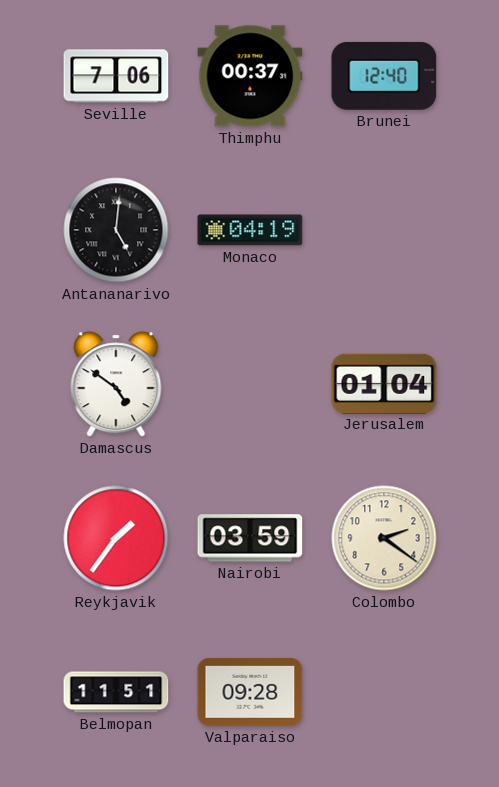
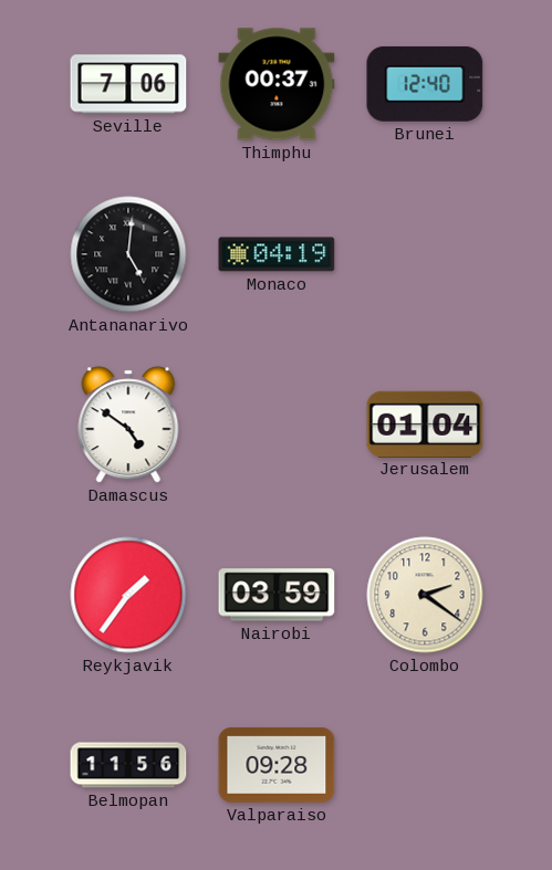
Belmopan: 11:51 -> 11:56 (128, 765)
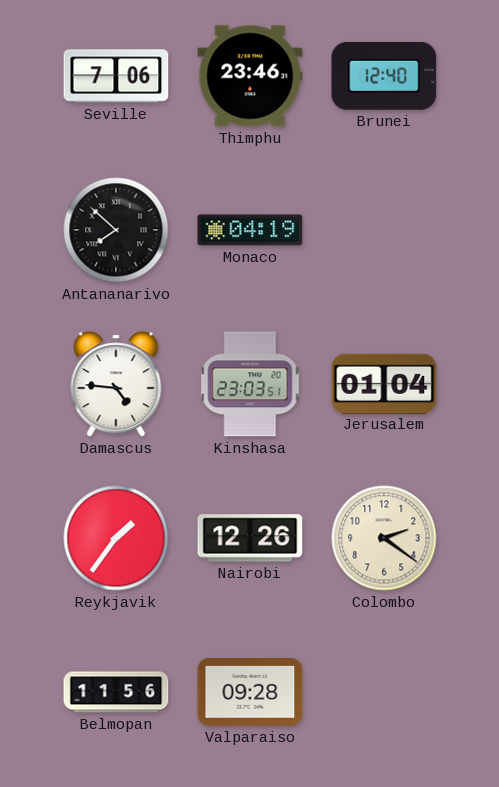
Thimphu: 00:37 -> 23:46 (250, 76)
Antananarivo: 5:01 -> 7:52 (116, 230)
Damascus: 4:51 -> 4:46 (116, 384)
Kinshasa: none -> 23:03 (250, 384)
Nairobi: 03:59 -> 12:26 (250, 538)
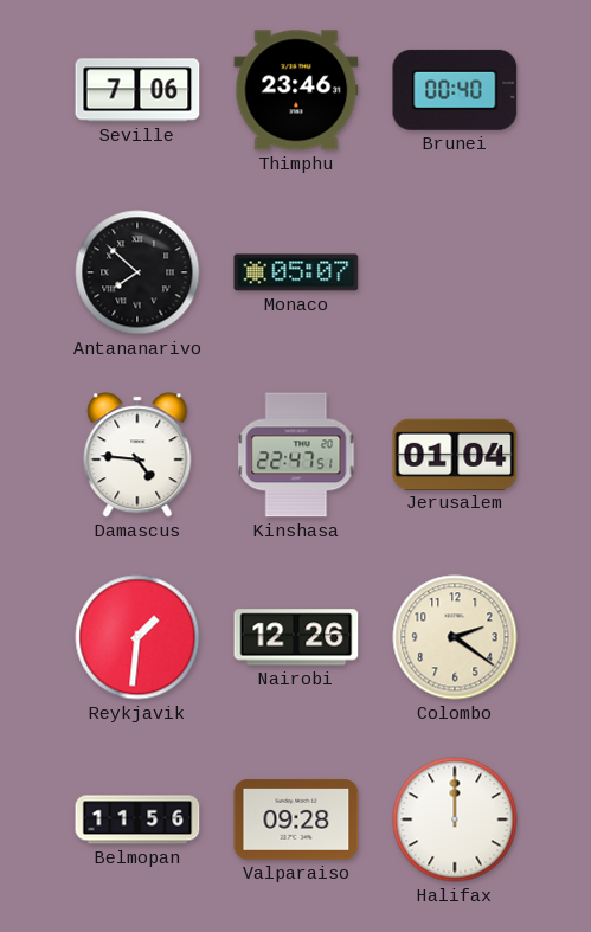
Brunei: 12:40 -> 00:40 (455, 90)
Monaco: 04:19 -> 05:07 (296, 272)
Kinshasa: 23:03 -> 22:47 (296, 455)
Reykjavik: 1:36 -> 1:31 (137, 637)
Halifax: none -> 12:00 (455, 819)
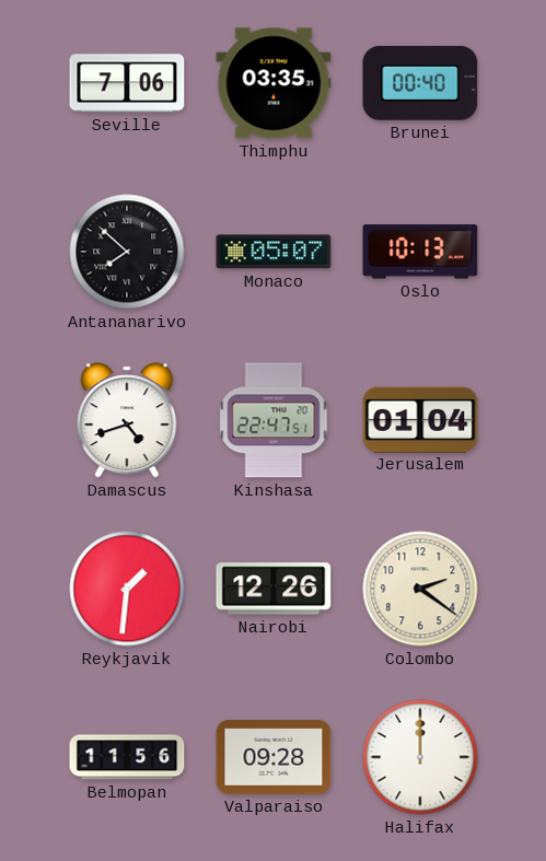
Thimphu: 23:46 -> 03:35 (274, 83)
Oslo: none -> 10:13 (420, 252)
Damascus: 4:46 -> 4:42 (127, 420)
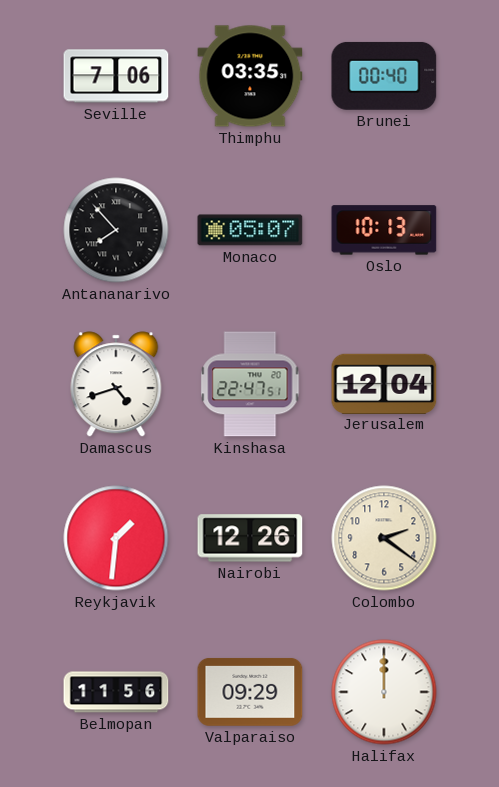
Antananarivo: 7:52 -> 7:53 (116, 230)
Jerusalem: 01:04 -> 12:04 (384, 383)
Valparaiso: 09:28 -> 09:29 (250, 692)
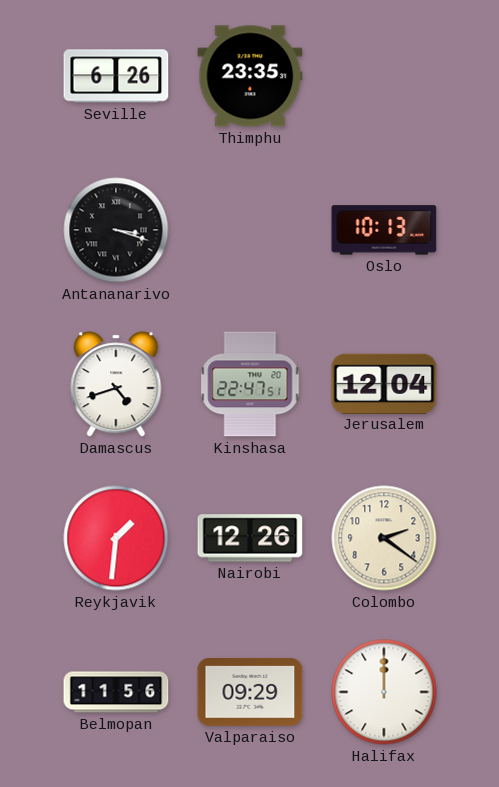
Seville: 7:06 -> 6:26 (116, 76)
Thimphu: 03:35 -> 23:35 (250, 76)
Brunei: 00:40 -> none (384, 76)
Antananarivo: 7:53 -> 3:18 (116, 230)
Monaco: 05:07 -> none (250, 230)
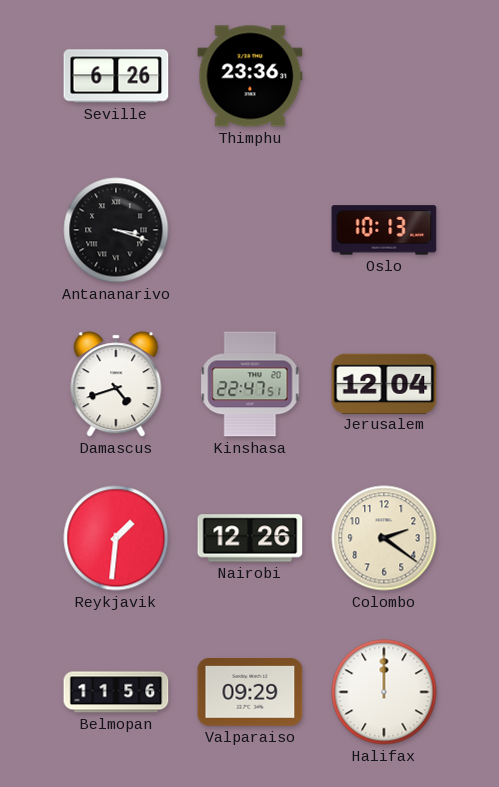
Thimphu: 23:35 -> 23:36 (250, 76)
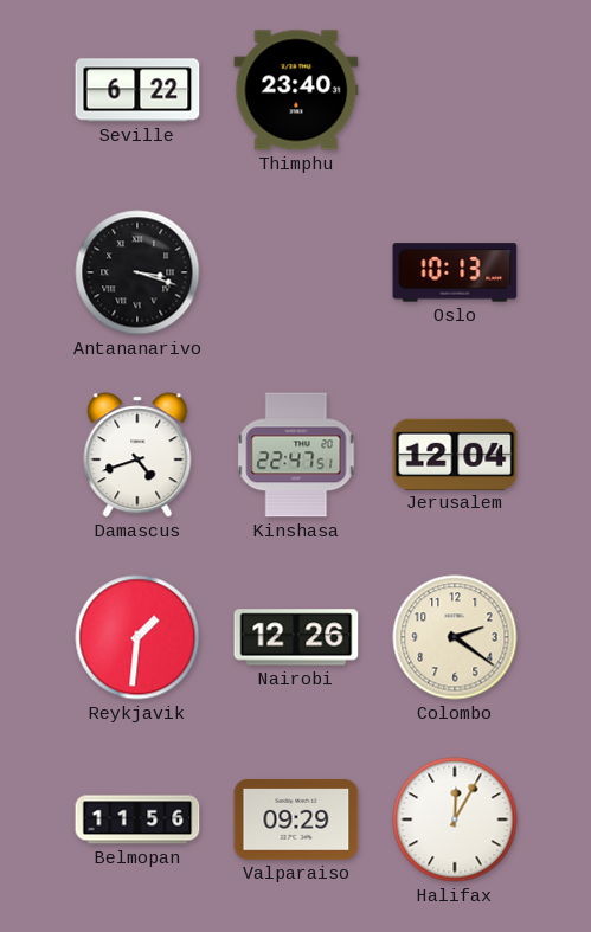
Seville: 6:26 -> 6:22 (137, 90)
Thimphu: 23:36 -> 23:40 (296, 90)
Halifax: 12:00 -> 12:05 (455, 819)
